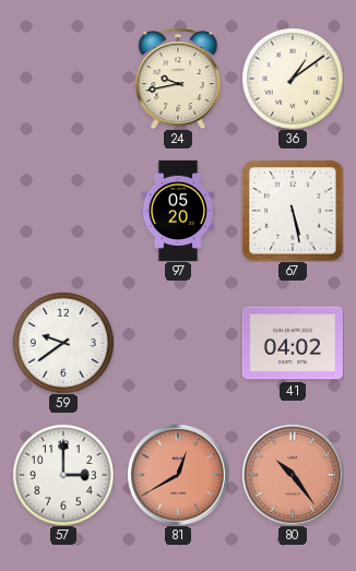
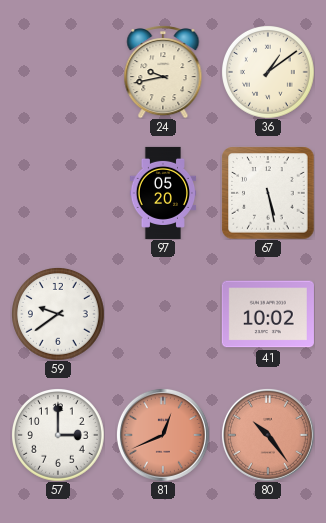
41: 04:02 -> 10:02 (268, 314)
81: 12:40 -> 12:41 (163, 435)
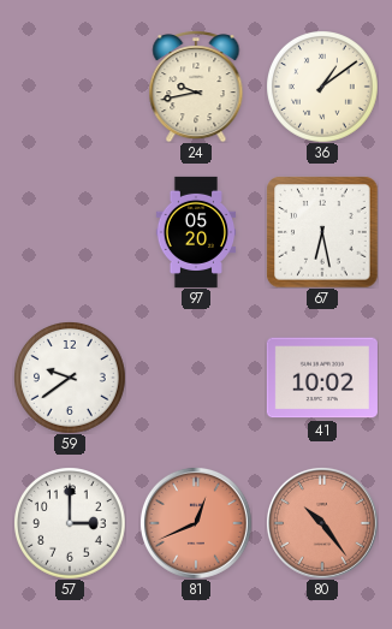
67: 5:28 -> 6:28 (322, 232)
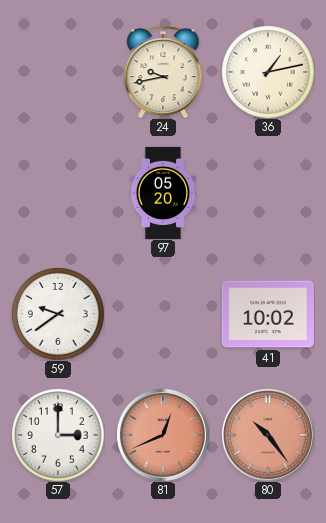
36: 1:09 -> 1:13 (268, 72)
67: 6:28 -> none (322, 232)
